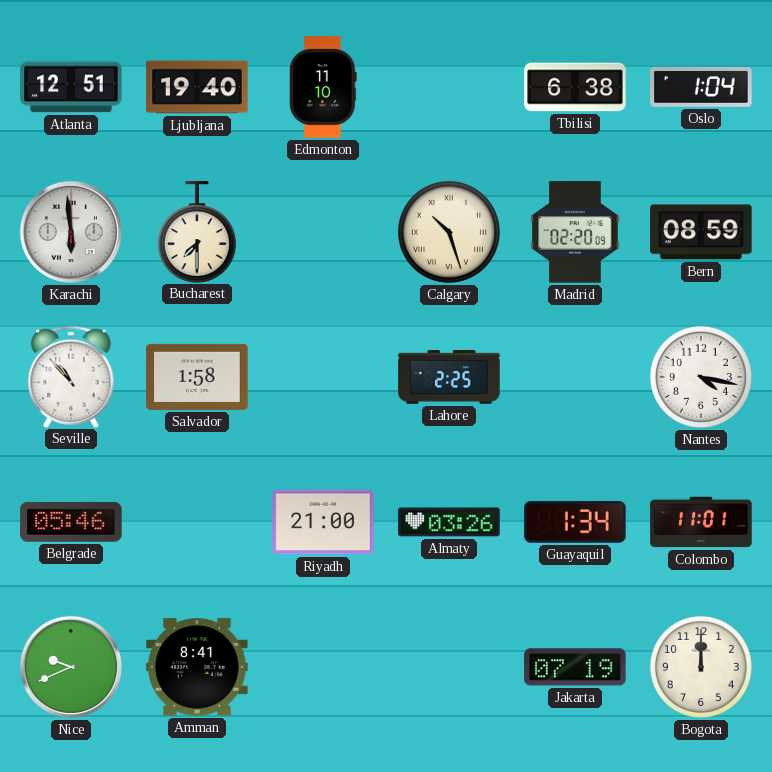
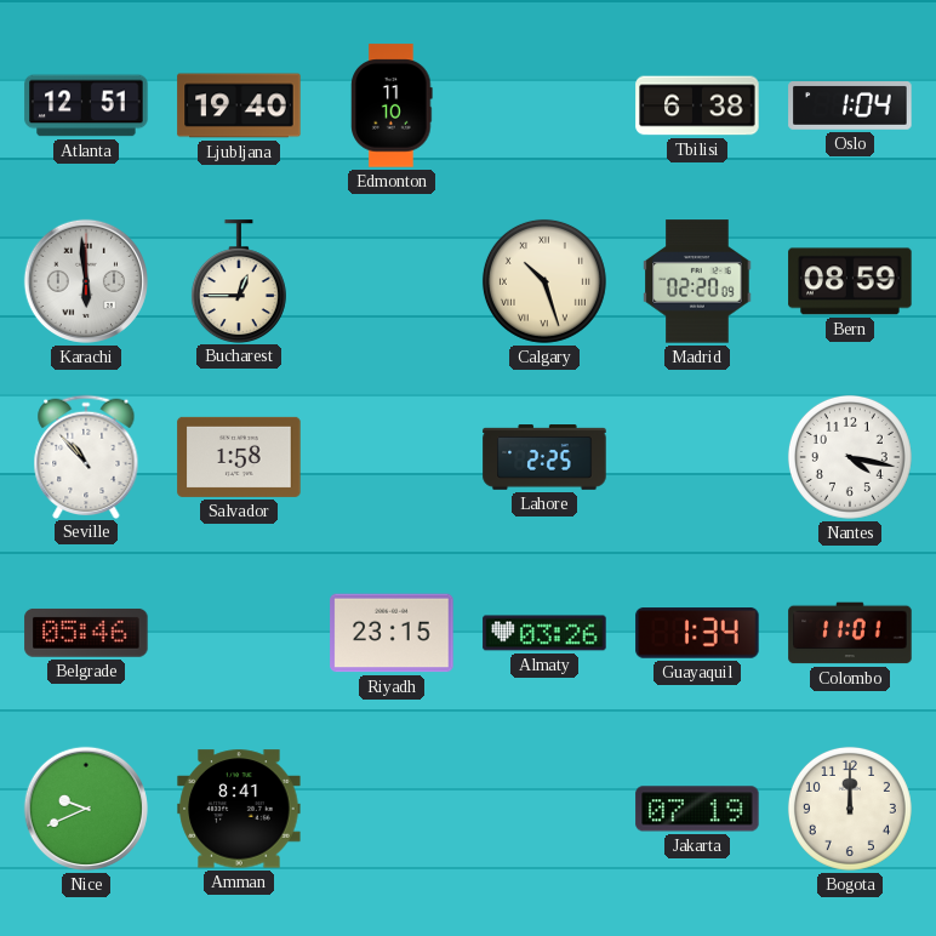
Bucharest: 7:30 -> 12:45 (239, 281)
Riyadh: 21:00 -> 23:15 (392, 633)
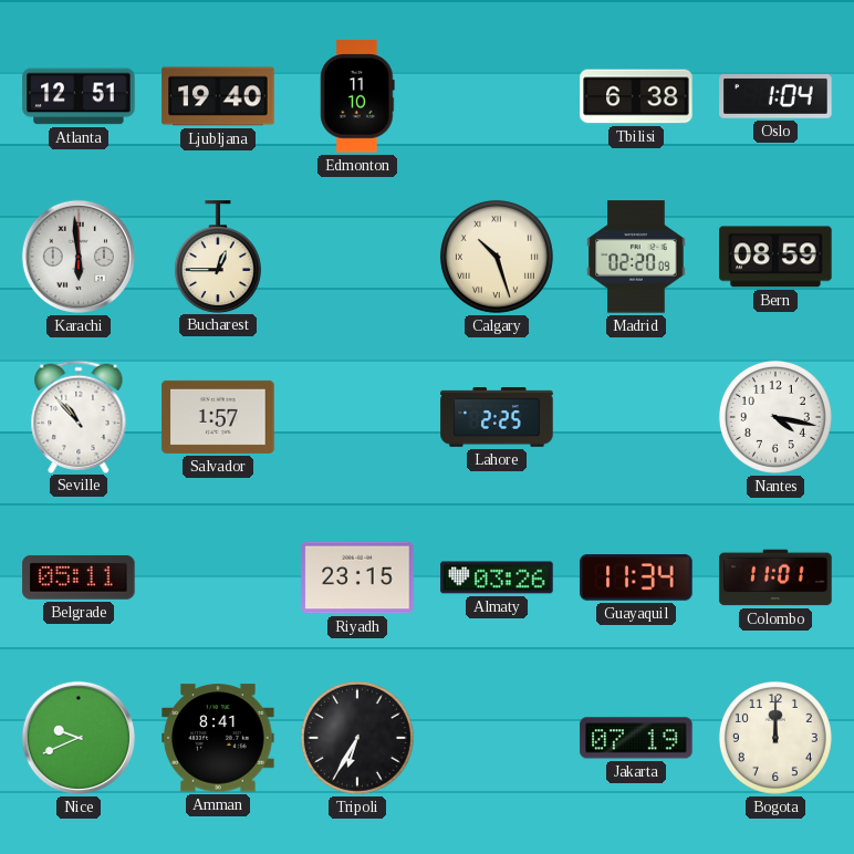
Salvador: 1:58 -> 1:57 (218, 417)
Belgrade: 05:46 -> 05:11 (79, 577)
Guayaquil: 1:34 -> 11:34 (636, 577)
Tripoli: none -> 6:35 (357, 738)
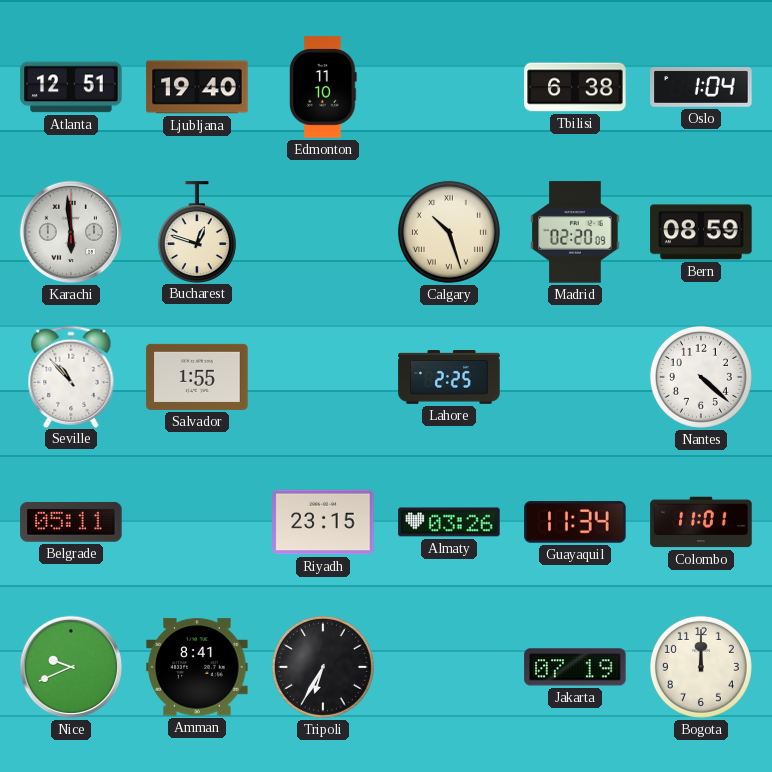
Bucharest: 12:45 -> 12:48 (197, 232)
Salvador: 1:57 -> 1:55 (197, 377)
Nantes: 4:17 -> 4:22 (701, 377)
